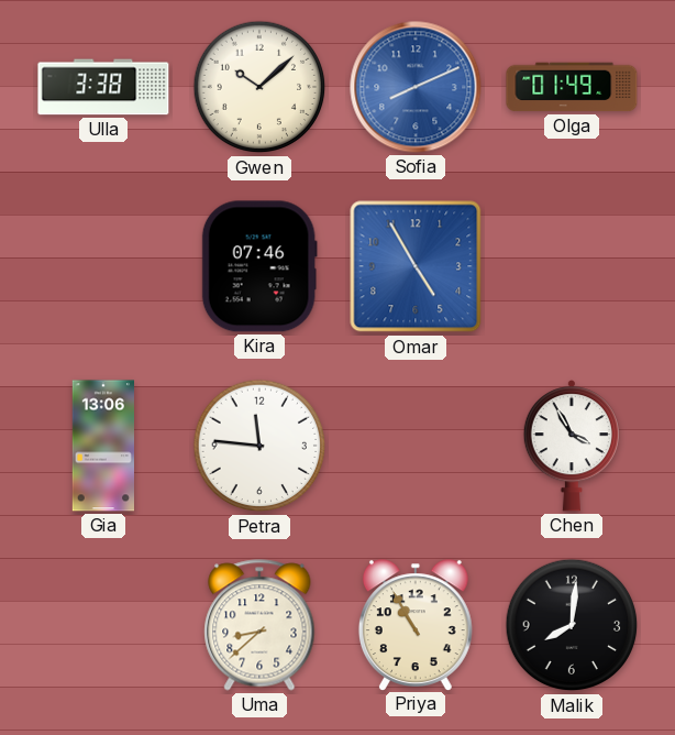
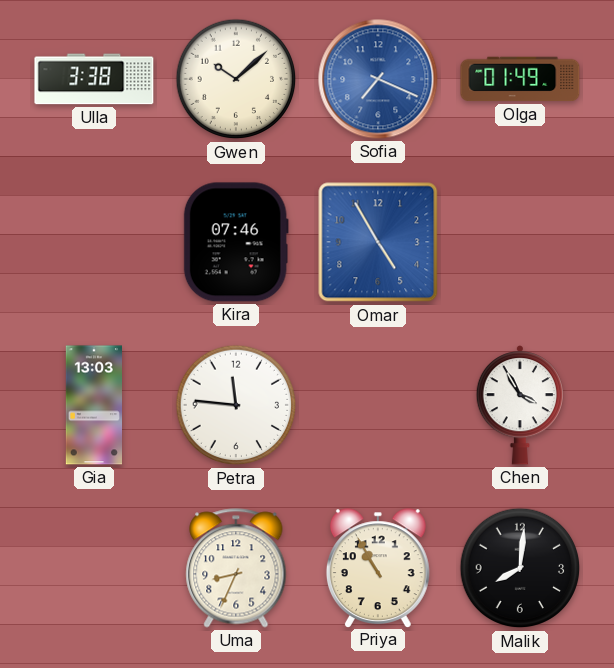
Sofia: 8:11 -> 7:19 (378, 79)
Gia: 13:06 -> 13:03 (93, 405)
Uma: 8:38 -> 8:34 (236, 568)
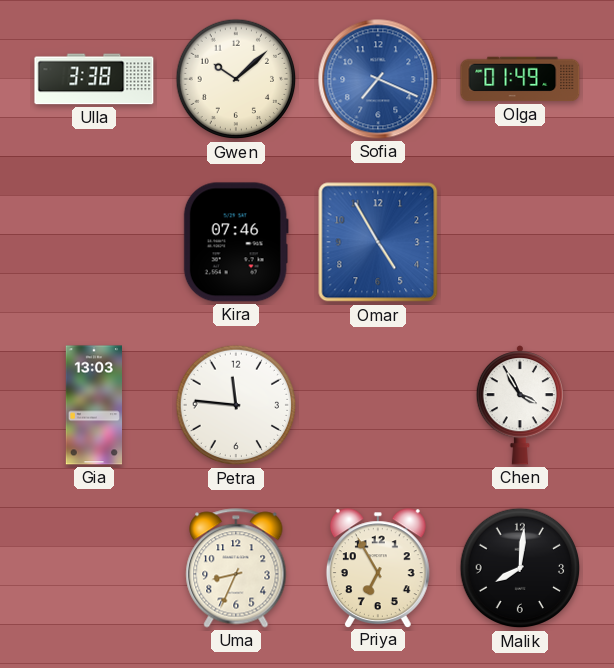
Priya: 10:55 -> 6:55 (378, 568)
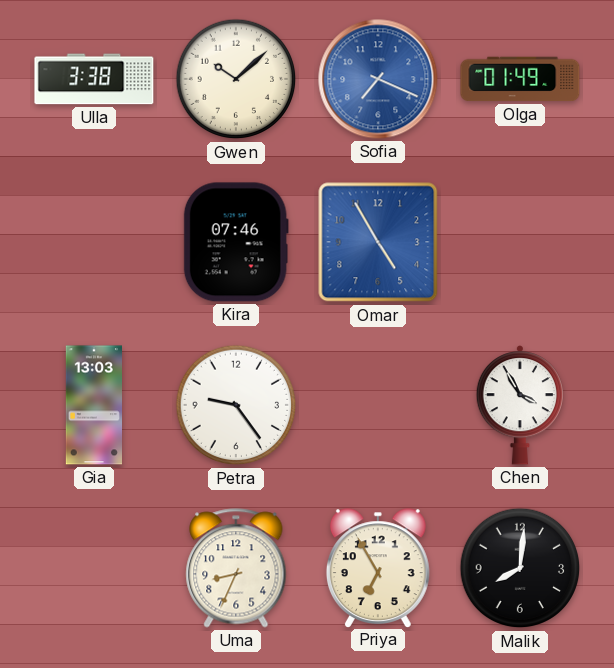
Petra: 11:46 -> 9:24 (236, 405)
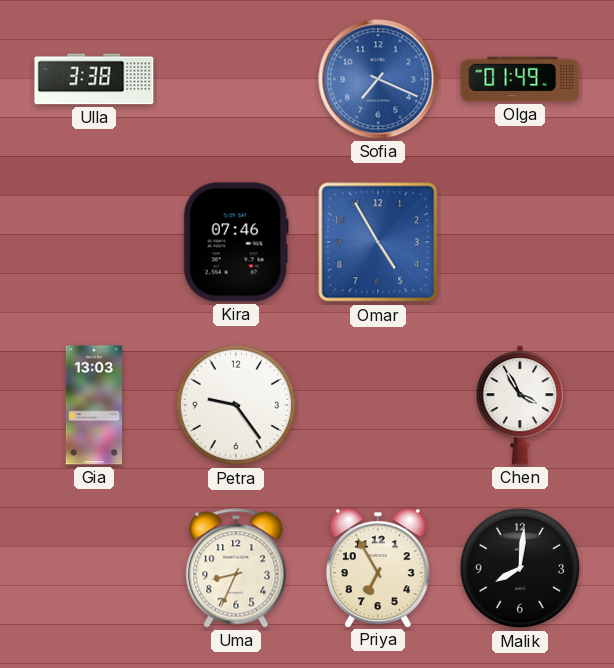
Gwen: 10:08 -> none (236, 79)
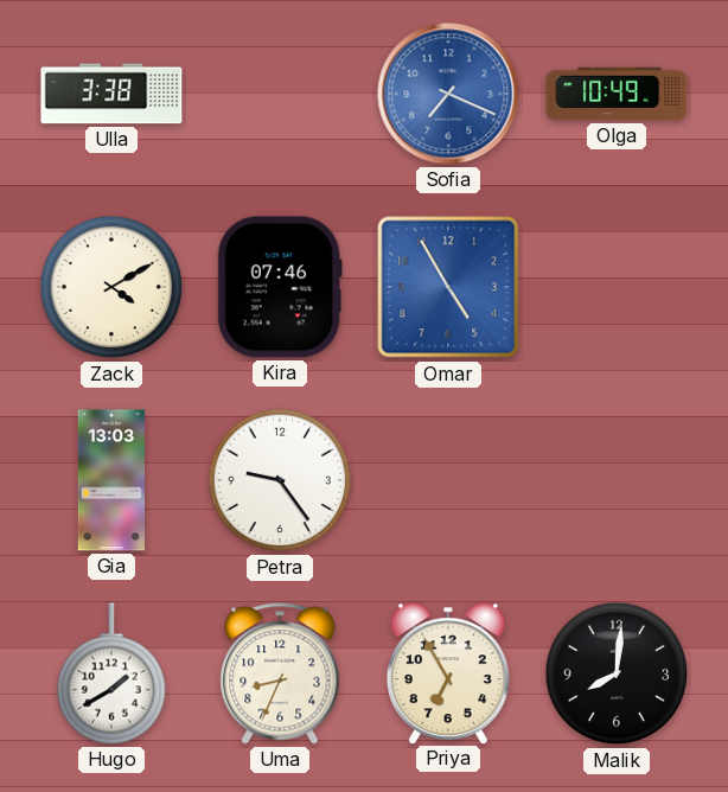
Olga: 01:49 -> 10:49 (617, 94)
Zack: none -> 4:10 (111, 287)
Chen: 3:55 -> none (519, 405)
Hugo: none -> 1:40 (110, 673)
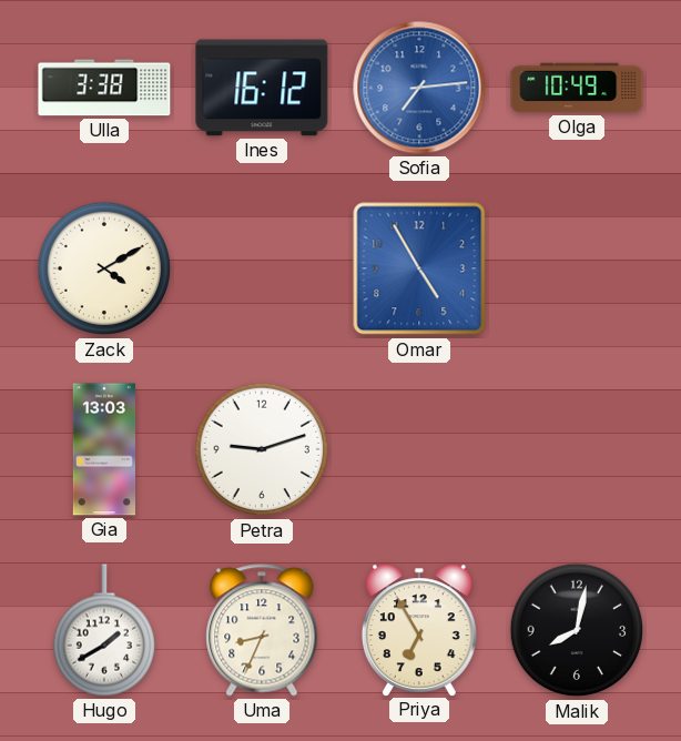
Ines: none -> 16:12 (262, 88)
Sofia: 7:19 -> 7:14 (419, 88)
Kira: 07:46 -> none (280, 287)
Petra: 9:24 -> 9:12 (262, 449)
Malik: 8:01 -> 8:02 (577, 630)
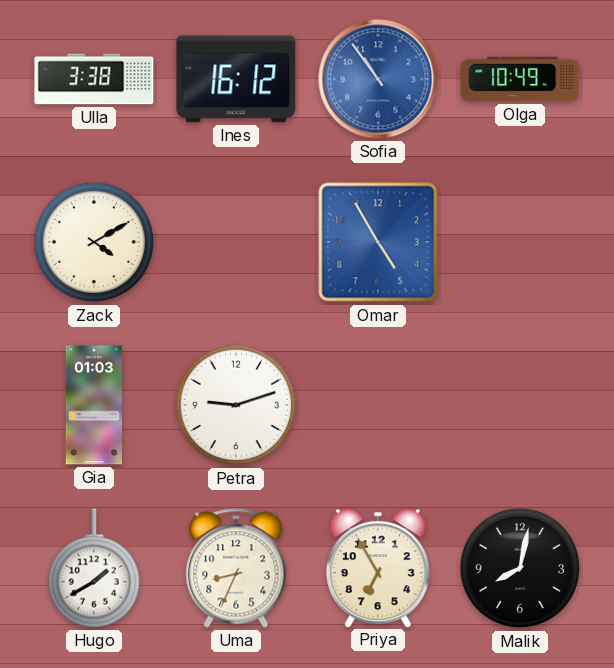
Sofia: 7:14 -> 10:54 (378, 79)
Gia: 13:03 -> 01:03 (93, 405)
